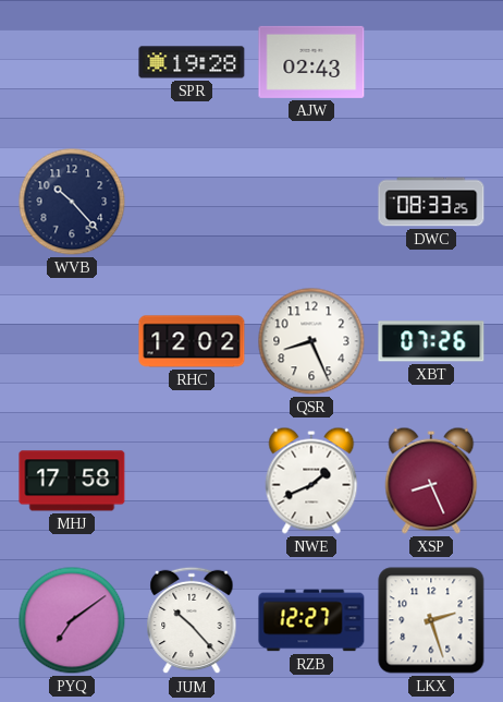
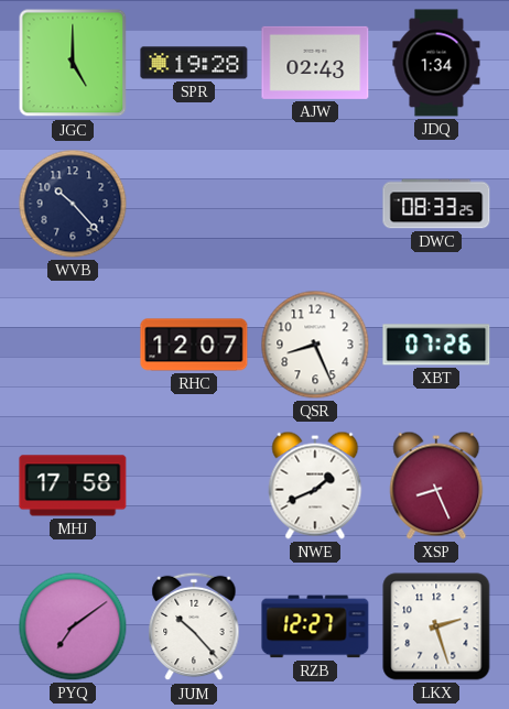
JGC: none -> 5:00 (73, 63)
JDQ: none -> 1:34 (436, 63)
RHC: 12:02 -> 12:07 (194, 345)
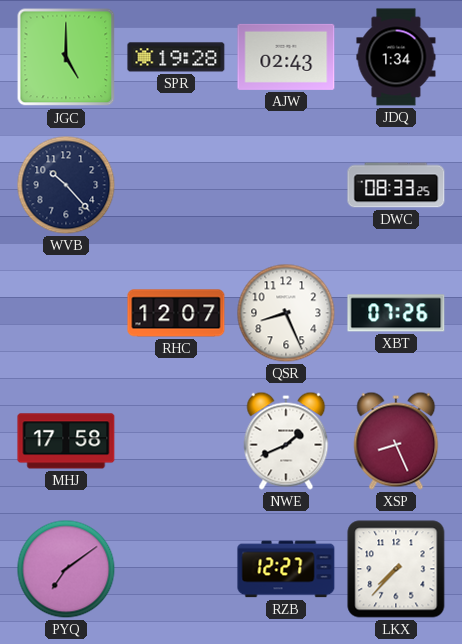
JUM: 10:23 -> none (194, 626)
LKX: 2:27 -> 7:37 (396, 569)
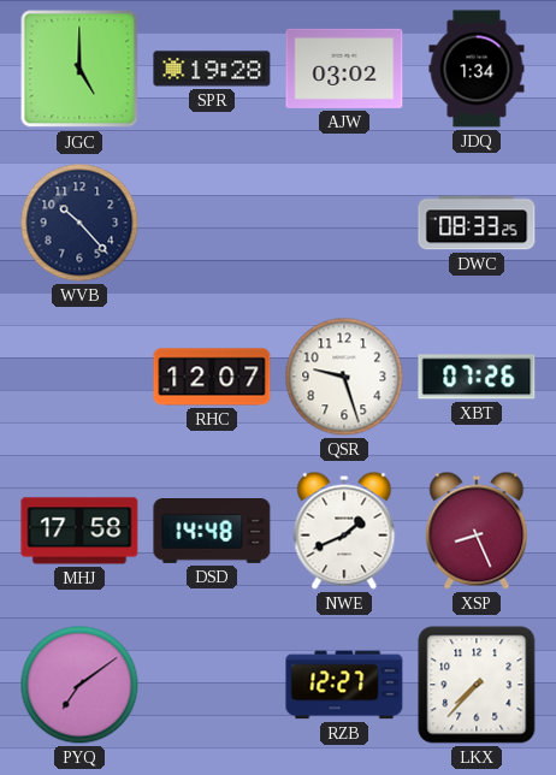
AJW: 02:43 -> 03:02 (344, 69)
QSR: 8:26 -> 9:27 (344, 377)
DSD: none -> 14:48 (212, 532)
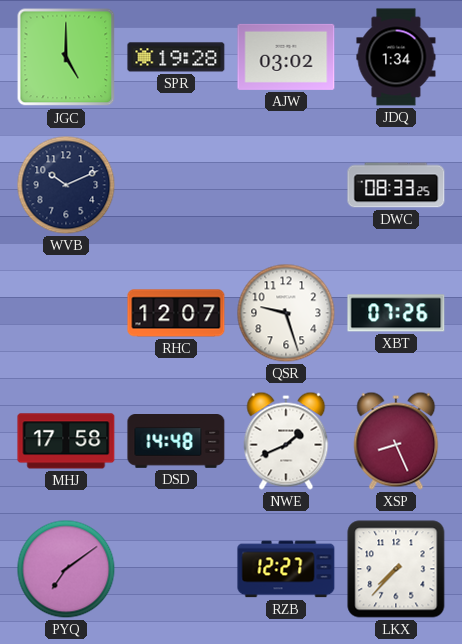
WVB: 10:23 -> 10:11 (66, 185)
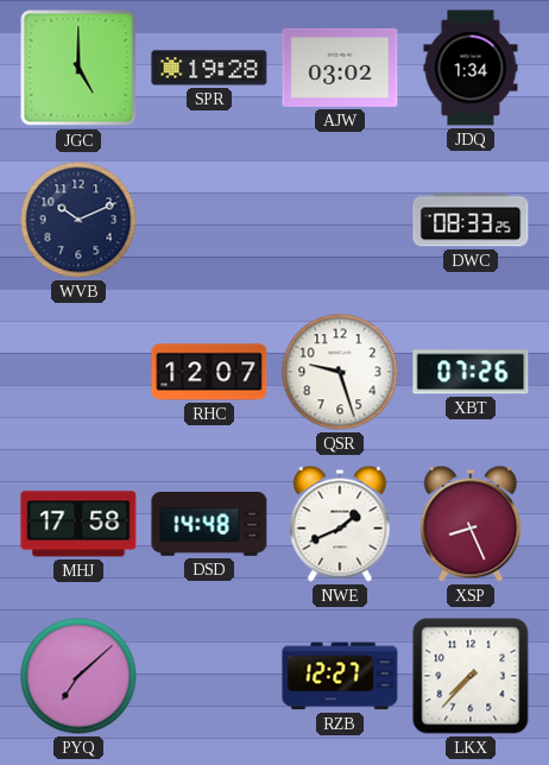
PYQ: 7:09 -> 7:08 (78, 676)
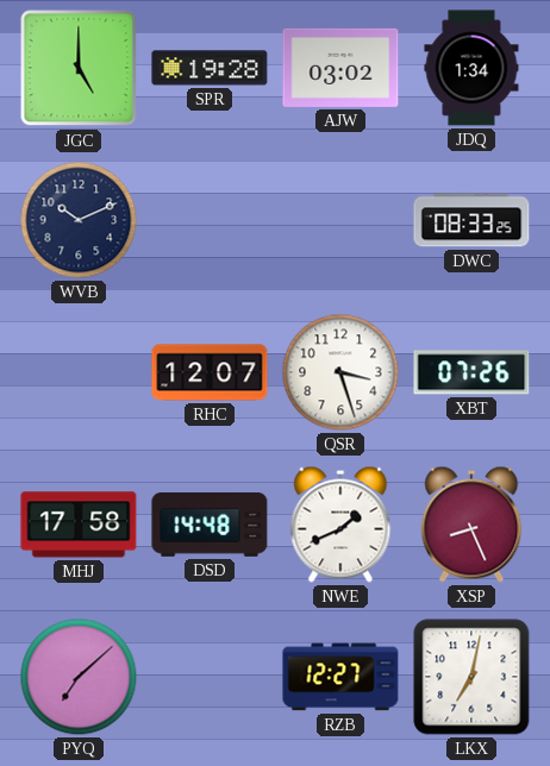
QSR: 9:27 -> 3:27 (340, 372)
LKX: 7:37 -> 7:02 (471, 677)
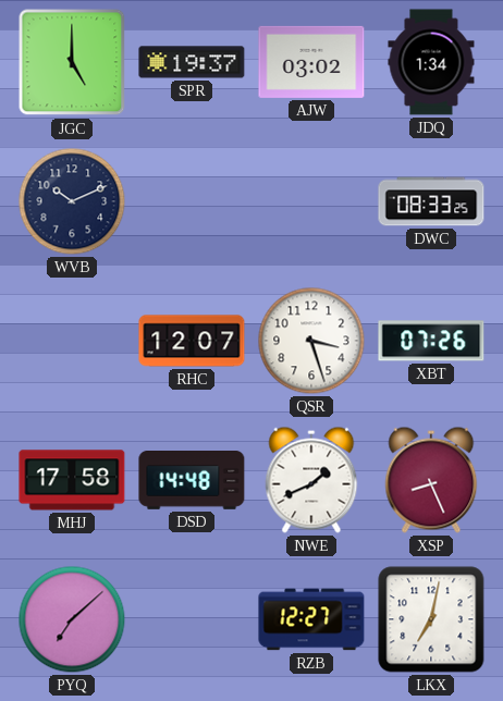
SPR: 19:28 -> 19:37 (192, 62)
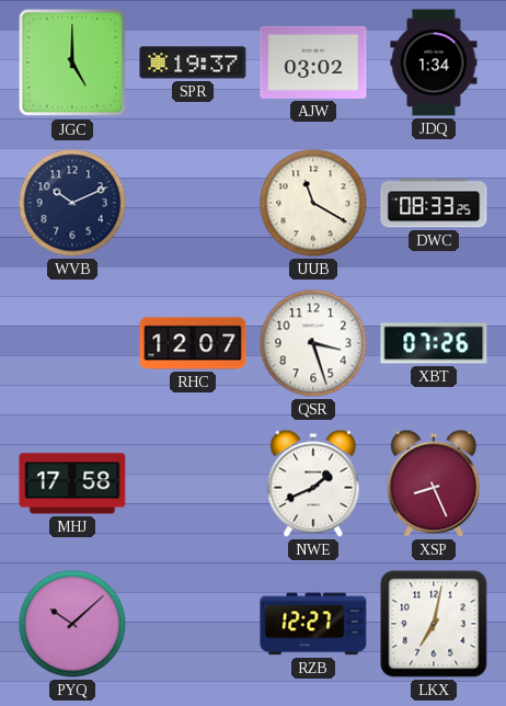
UUB: none -> 11:20 (313, 203)
DSD: 14:48 -> none (192, 481)
PYQ: 7:08 -> 10:08 (72, 624)
